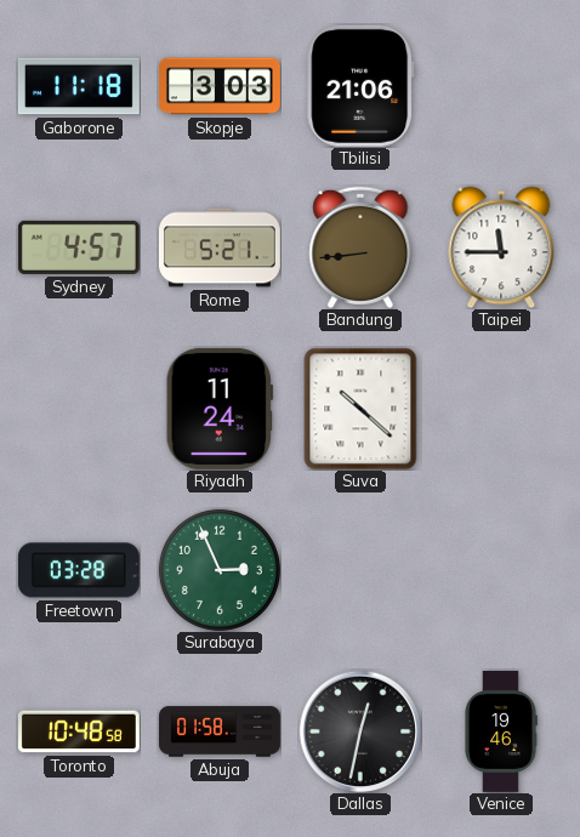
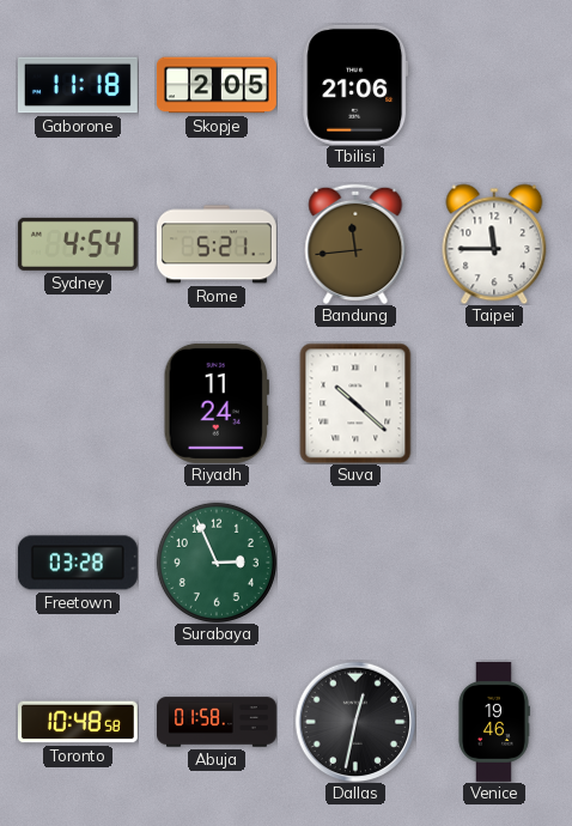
Skopje: 3:03 -> 2:05 (217, 85)
Sydney: 4:57 -> 4:54 (78, 244)
Bandung: 8:44 -> 11:44 (355, 244)
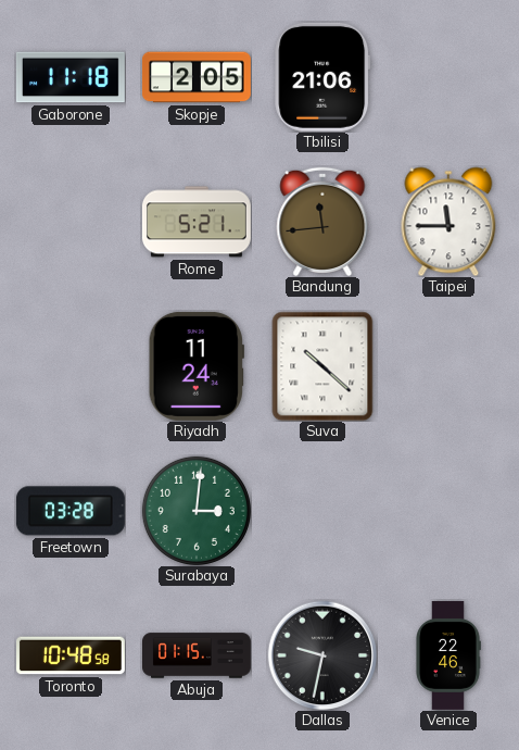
Sydney: 4:54 -> none (78, 244)
Surabaya: 2:56 -> 3:01 (197, 511)
Abuja: 01:58 -> 01:15 (198, 655)
Dallas: 12:32 -> 9:32 (322, 655)
Venice: 19:46 -> 22:46 (448, 655)
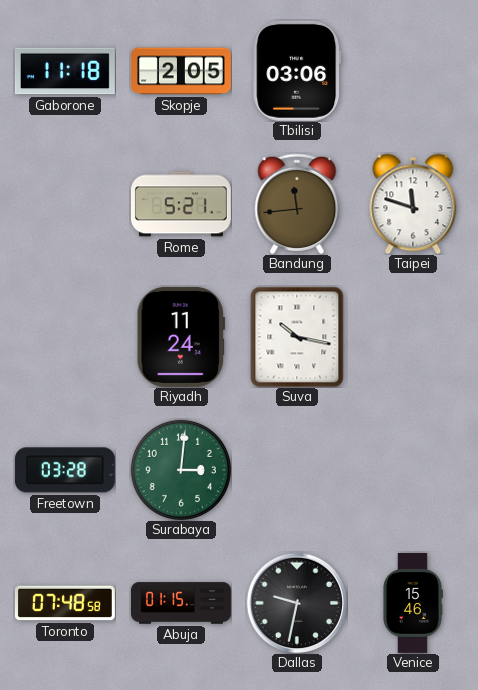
Tbilisi: 21:06 -> 03:06 (297, 71)
Taipei: 11:45 -> 11:48 (413, 204)
Suva: 10:22 -> 10:17 (297, 337)
Toronto: 10:48 -> 07:48 (65, 603)
Venice: 22:46 -> 15:46 (413, 603)
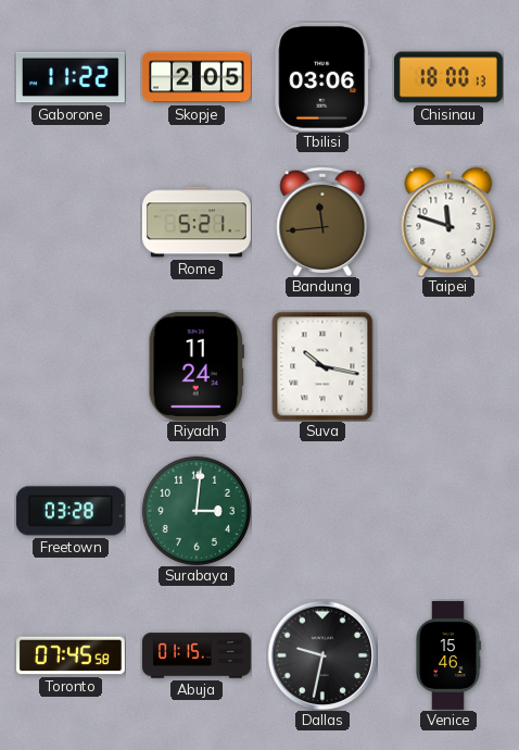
Gaborone: 11:18 -> 11:22 (71, 77)
Chisinau: none -> 18:00 (448, 77)
Toronto: 07:48 -> 07:45 (71, 655)
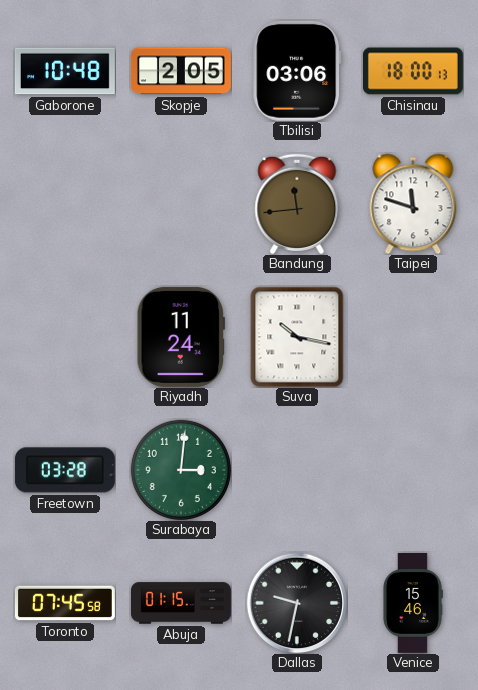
Gaborone: 11:22 -> 10:48 (65, 71)
Rome: 5:21 -> none (197, 222)
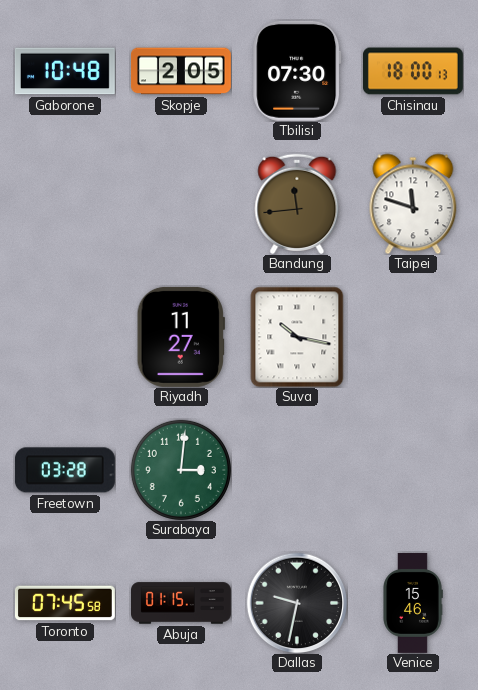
Tbilisi: 03:06 -> 07:30 (297, 71)
Riyadh: 11:24 -> 11:27 (181, 337)
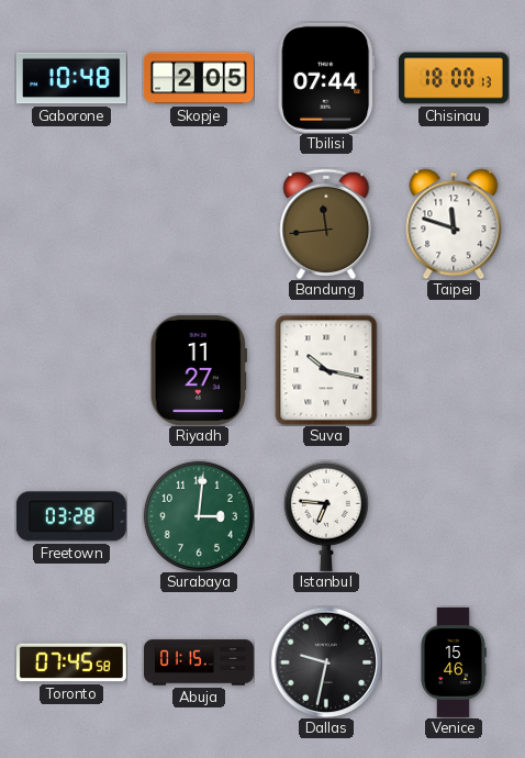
Tbilisi: 07:30 -> 07:44 (326, 78)
Istanbul: none -> 6:46 (326, 516)
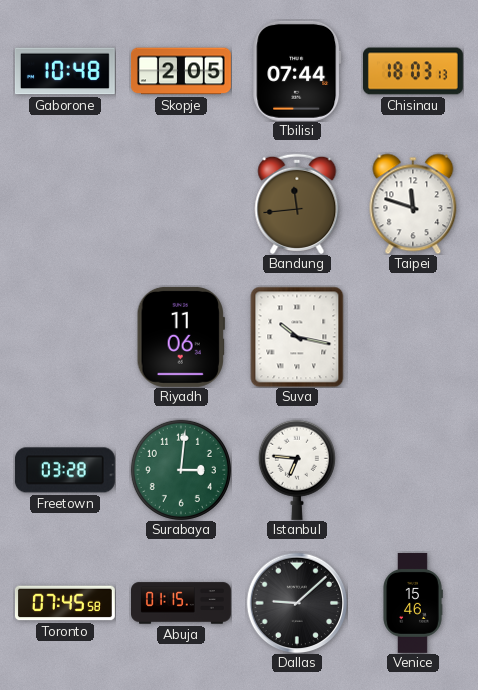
Chisinau: 18:00 -> 18:03 (413, 71)
Riyadh: 11:27 -> 11:06 (181, 337)
Dallas: 9:32 -> 9:08 (297, 603)
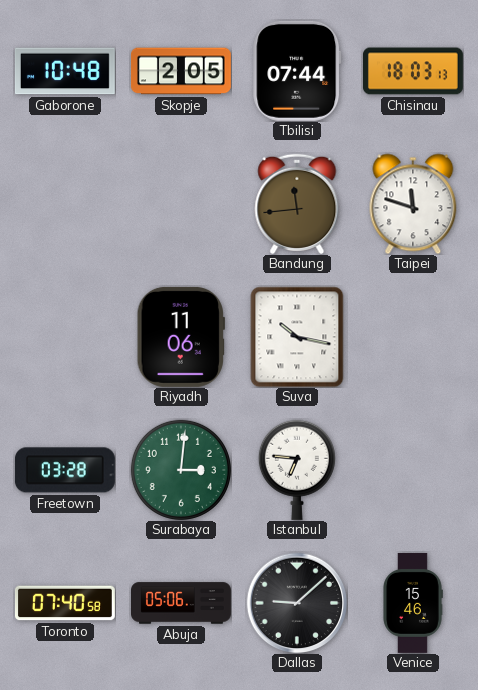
Toronto: 07:45 -> 07:40 (65, 603)
Abuja: 01:15 -> 05:06 (182, 603)
